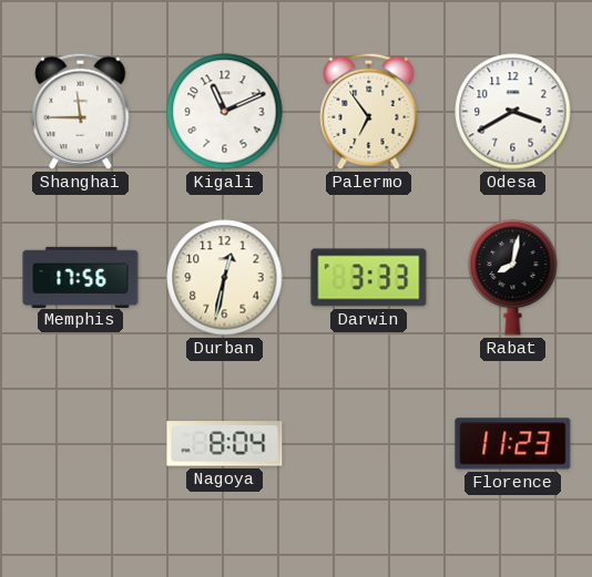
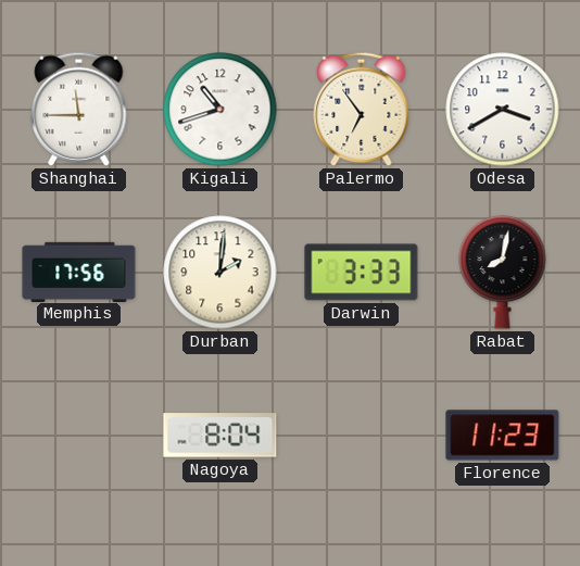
Kigali: 11:11 -> 10:42 (220, 110)
Durban: 12:32 -> 2:01 (220, 273)
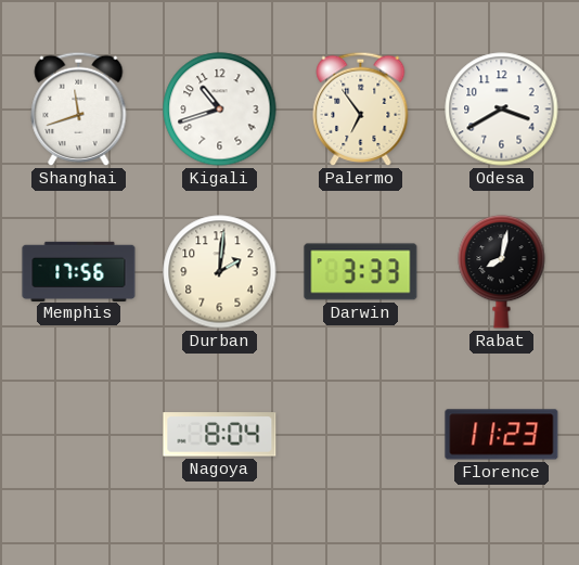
Shanghai: 11:45 -> 11:42 (79, 108)
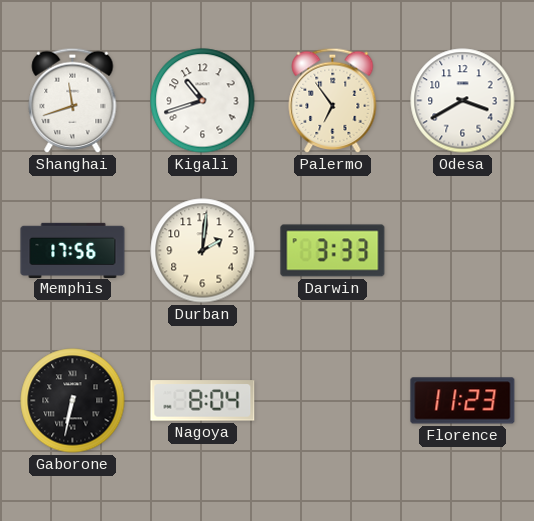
Rabat: 8:02 -> none (502, 271)
Gaborone: none -> 6:32 (73, 401)
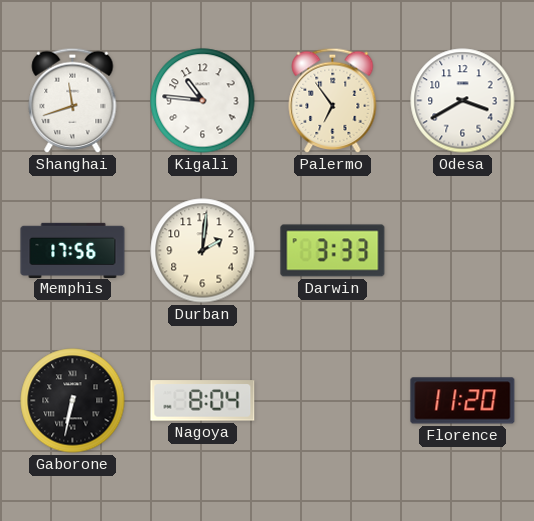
Kigali: 10:42 -> 10:46 (203, 101)
Florence: 11:23 -> 11:20 (463, 401)
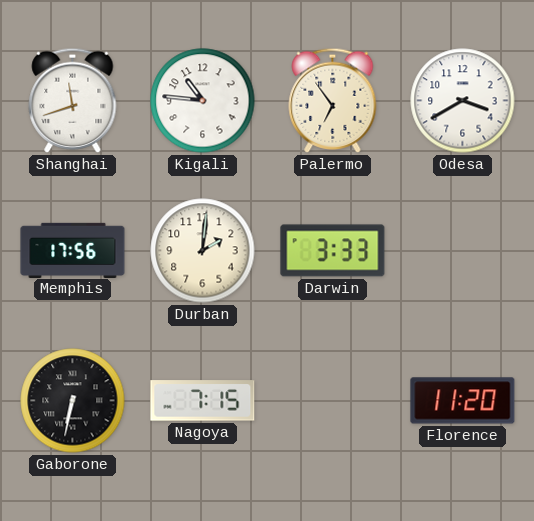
Nagoya: 8:04 -> 7:15 (203, 401)
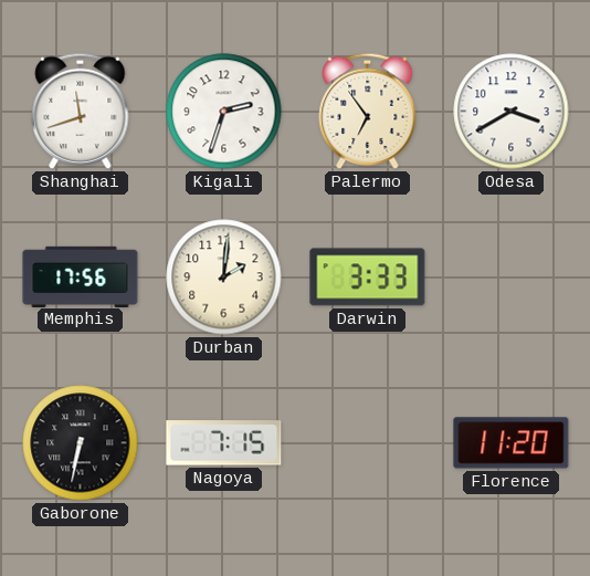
Kigali: 10:46 -> 2:33 (224, 112)
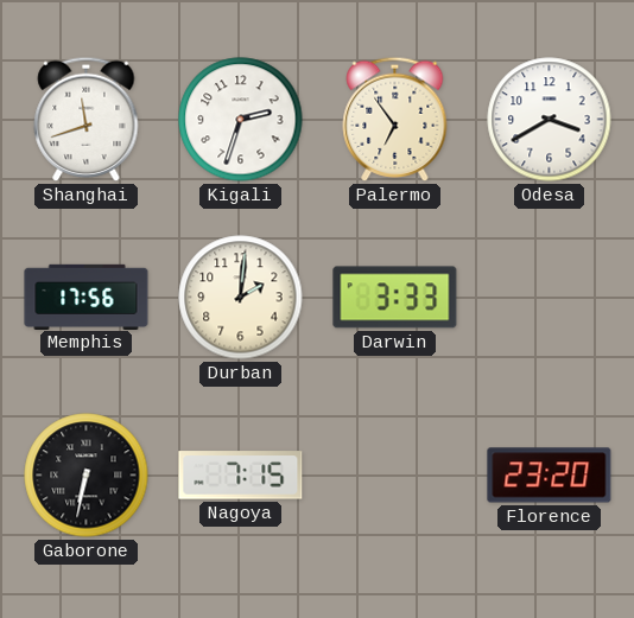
Florence: 11:20 -> 23:20 (550, 476)
